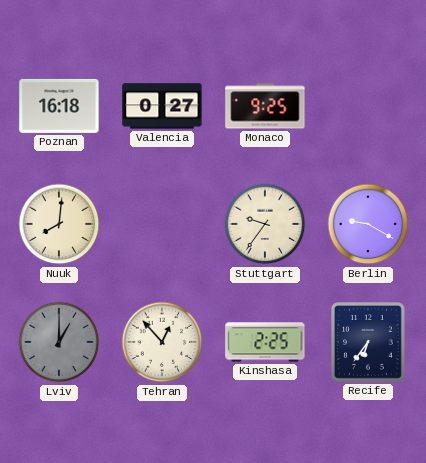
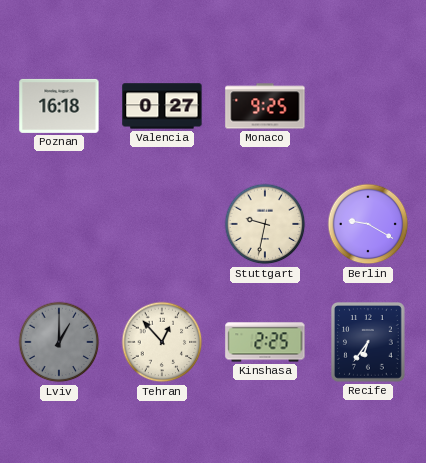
Nuuk: 8:01 -> none (59, 224)
Stuttgart: 9:36 -> 9:32 (265, 224)
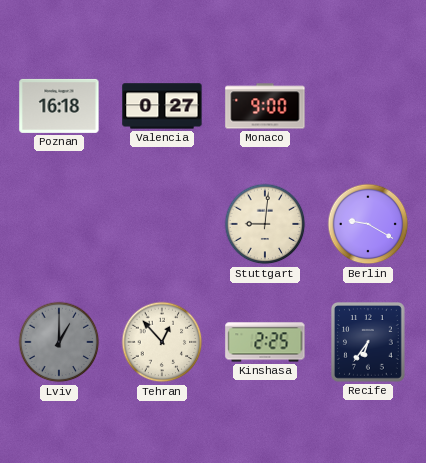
Monaco: 9:25 -> 9:00 (265, 106)
Stuttgart: 9:32 -> 9:01 (265, 224)
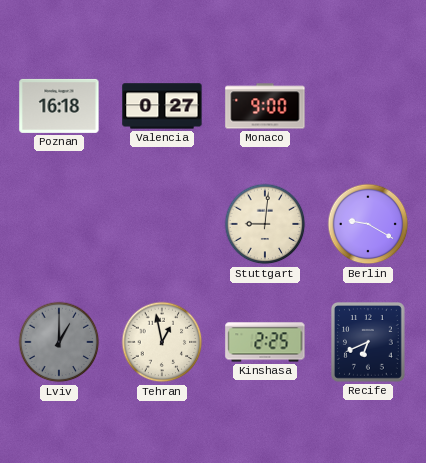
Tehran: 12:53 -> 12:58 (162, 342)
Recife: 6:36 -> 6:41 (369, 343)
